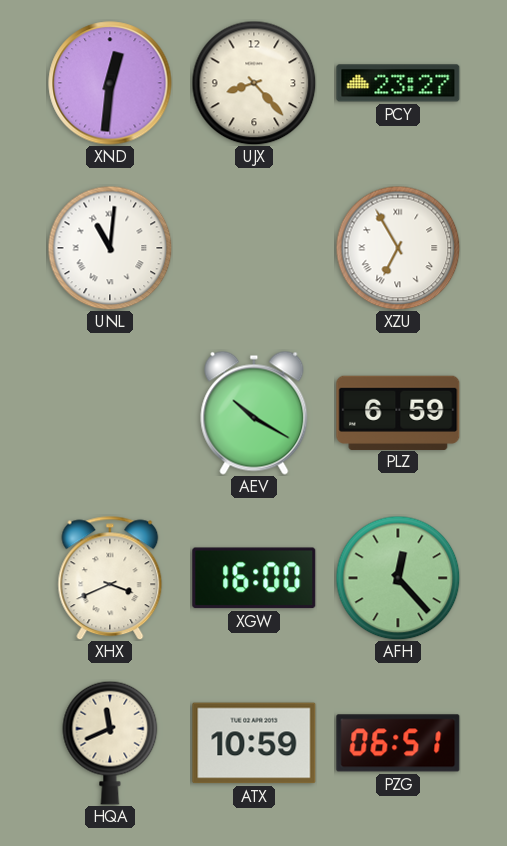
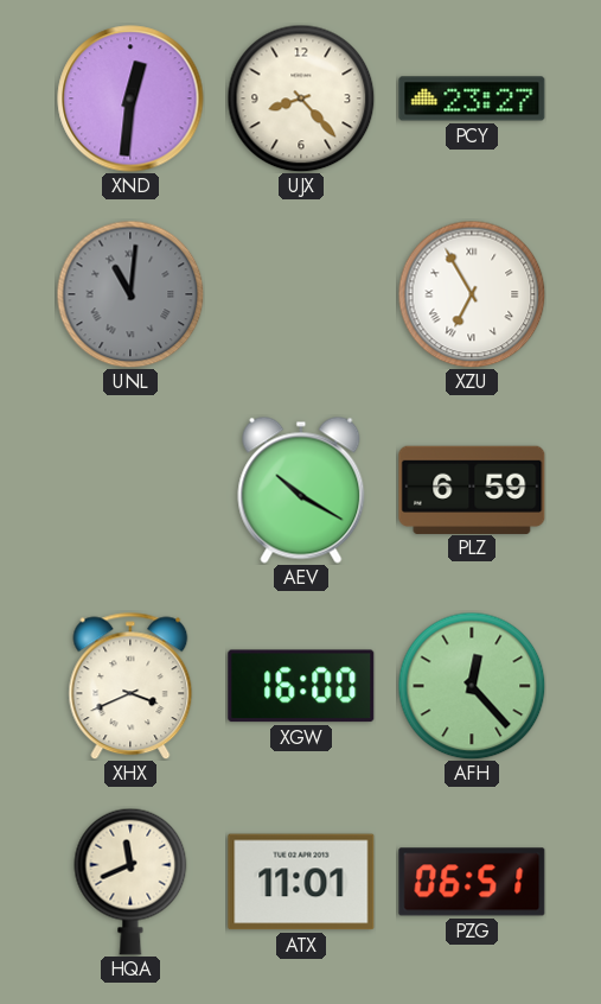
UNL dial: white -> grey (130, 294)
ATX: 10:59 -> 11:01 (301, 882)
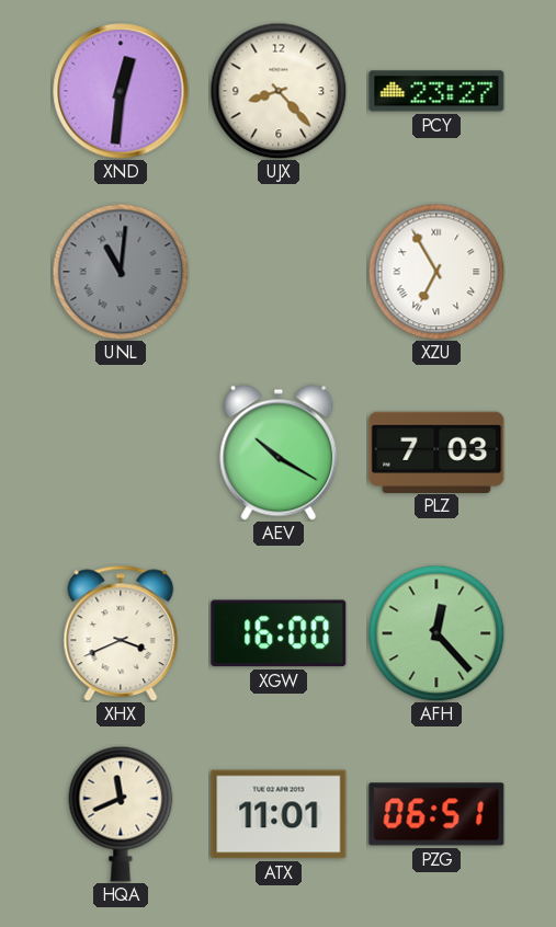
PLZ: 6:59 -> 7:03 (436, 451)
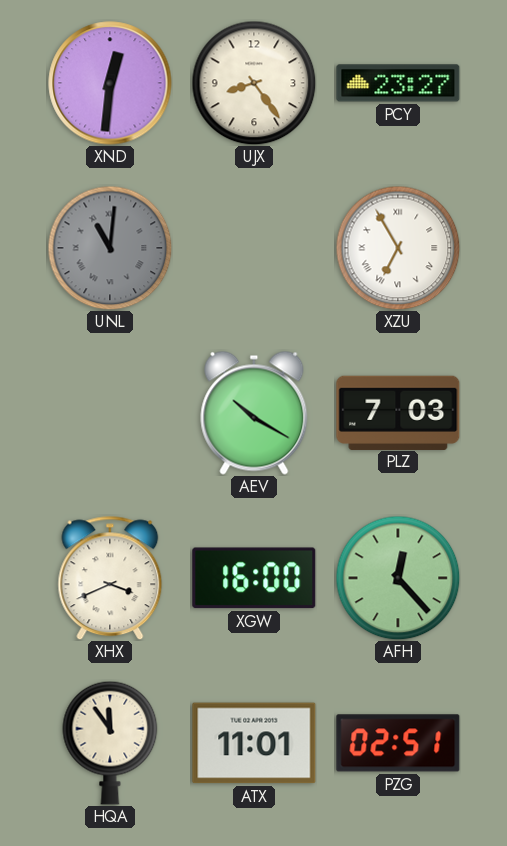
UJX: 8:23 -> 8:24 (254, 83)
HQA: 11:41 -> 11:54 (110, 743)
PZG: 06:51 -> 02:51 (398, 743)
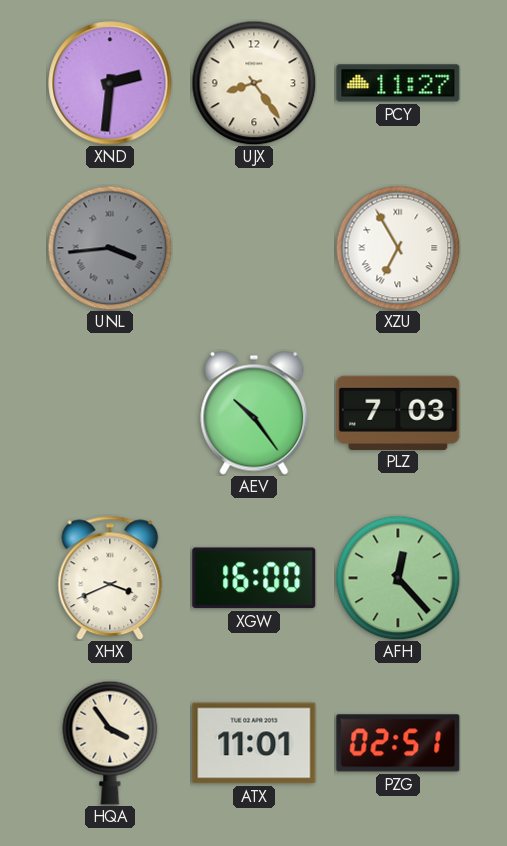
XND: 12:31 -> 2:31 (110, 83)
PCY: 23:27 -> 11:27 (398, 83)
UNL: 11:01 -> 3:44 (110, 248)
AEV: 10:20 -> 10:24 (254, 413)
HQA: 11:54 -> 3:54 (110, 743)
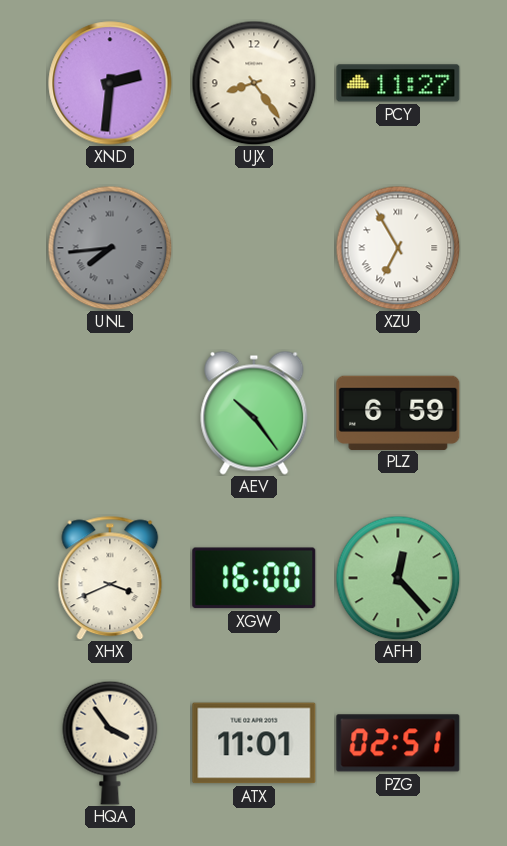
UNL: 3:44 -> 7:44 (110, 248)
PLZ: 7:03 -> 6:59 (398, 412)
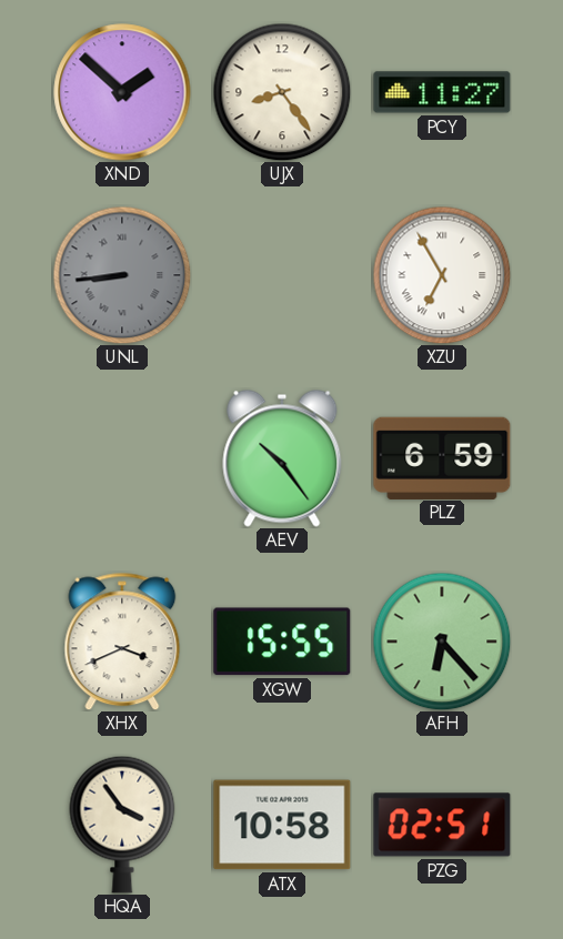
XND: 2:31 -> 1:52 (122, 92)
UNL: 7:44 -> 8:44 (122, 275)
XGW: 16:00 -> 15:55 (282, 642)
AFH: 12:23 -> 6:23 (442, 642)
ATX: 11:01 -> 10:58 (282, 825)
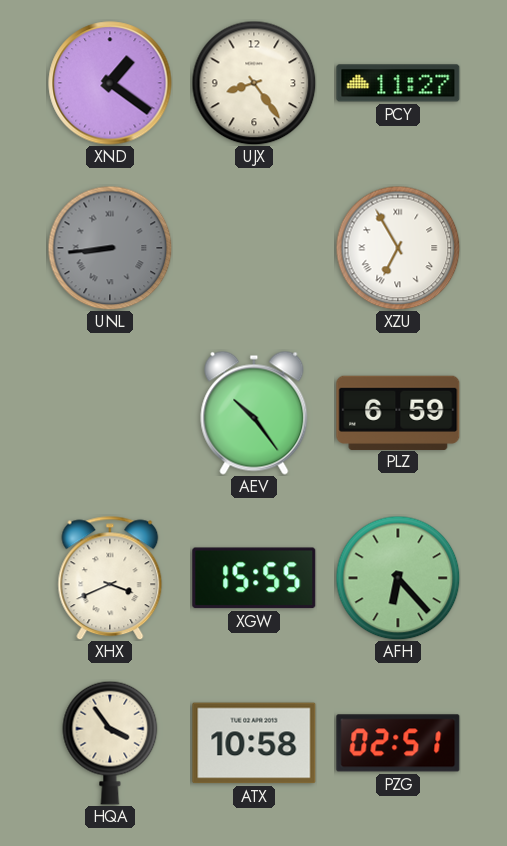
XND: 1:52 -> 1:21 (110, 83)
